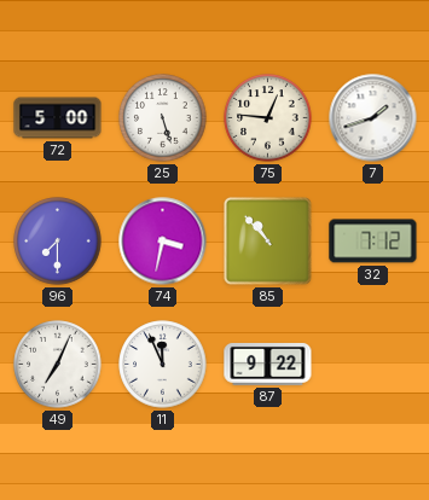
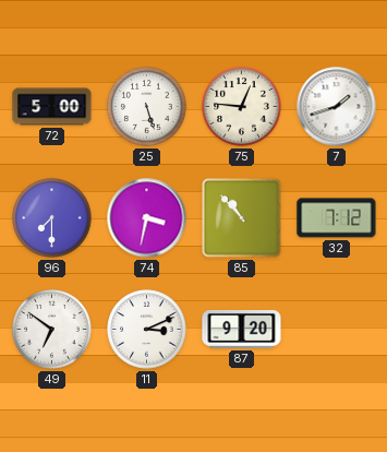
49: 7:04 -> 6:51 (52, 330)
11: 11:56 -> 3:11 (147, 330)
87: 9:22 -> 9:20 (242, 329)
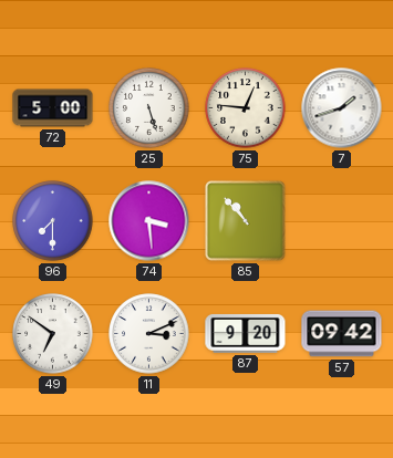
74: 3:32 -> 3:29 (149, 221)
32: 7:12 -> none (337, 218)
57: none -> 09:42 (342, 334)
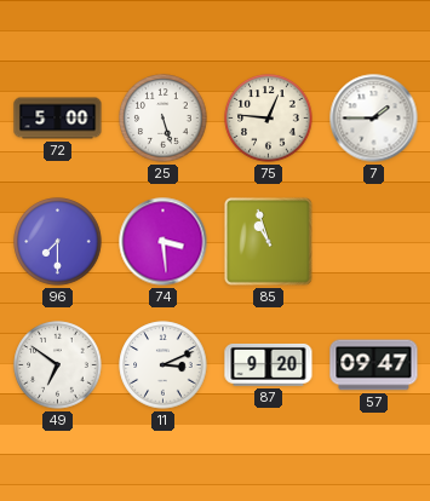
7: 1:42 -> 1:45 (374, 119)
85: 10:53 -> 10:57 (268, 241)
57: 09:42 -> 09:47 (374, 365)
